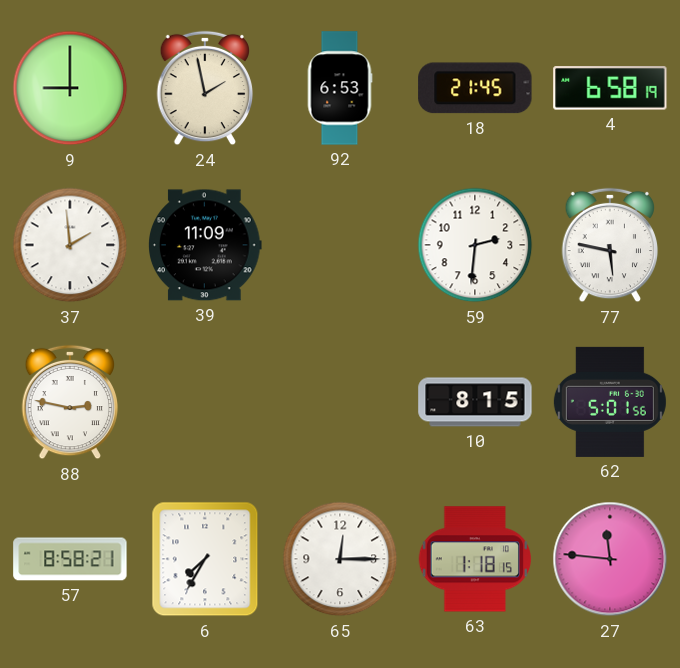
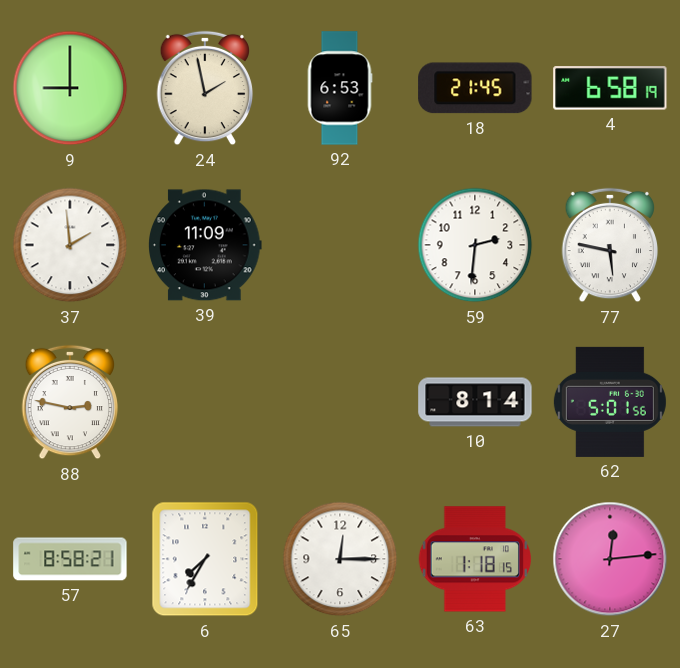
10: 8:15 -> 8:14 (475, 402)
27: 11:46 -> 12:14 (610, 559)
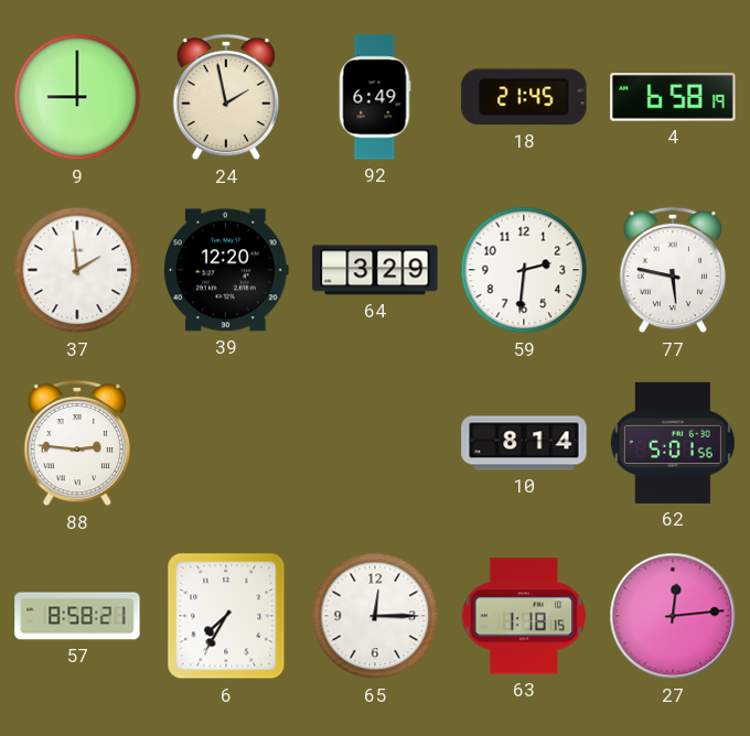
92: 6:53 -> 6:49 (375, 97)
39: 11:09 -> 12:20 (227, 270)
64: none -> 3:29 (375, 270)
88: 2:47 -> 2:46 (77, 443)
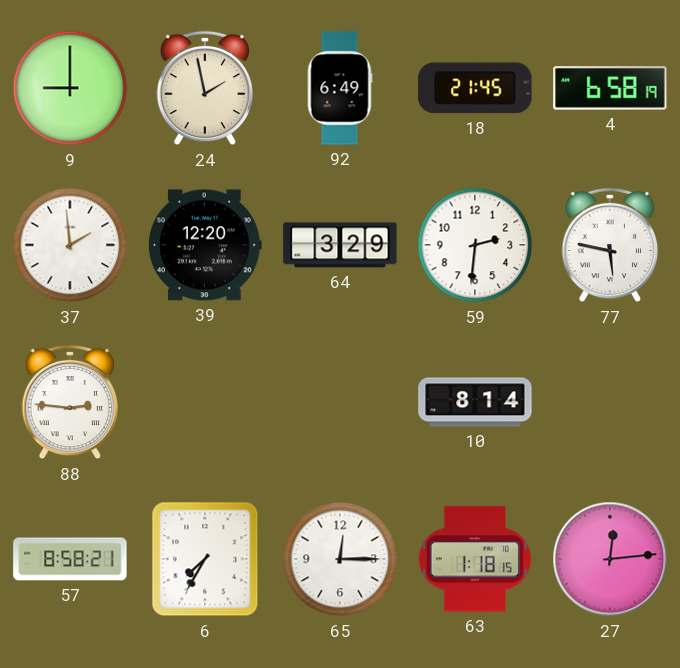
62: 5:01 -> none (673, 443)
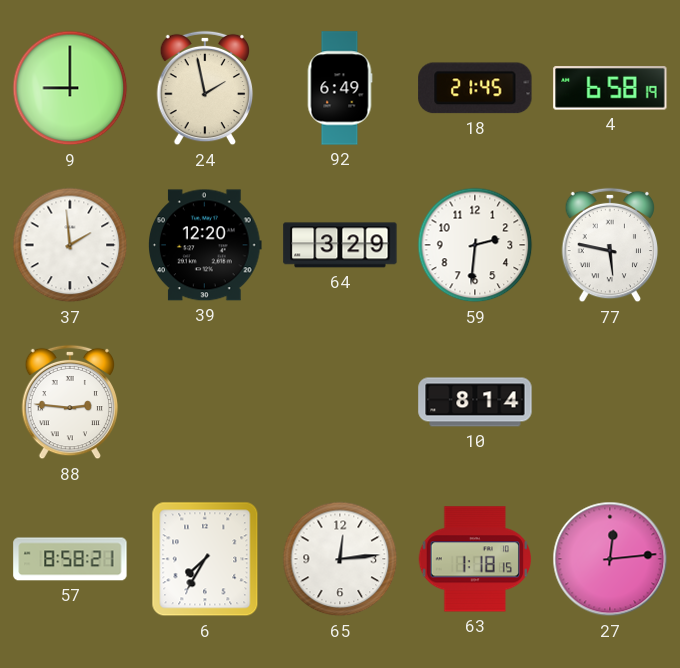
65: 12:15 -> 12:14 (340, 559)
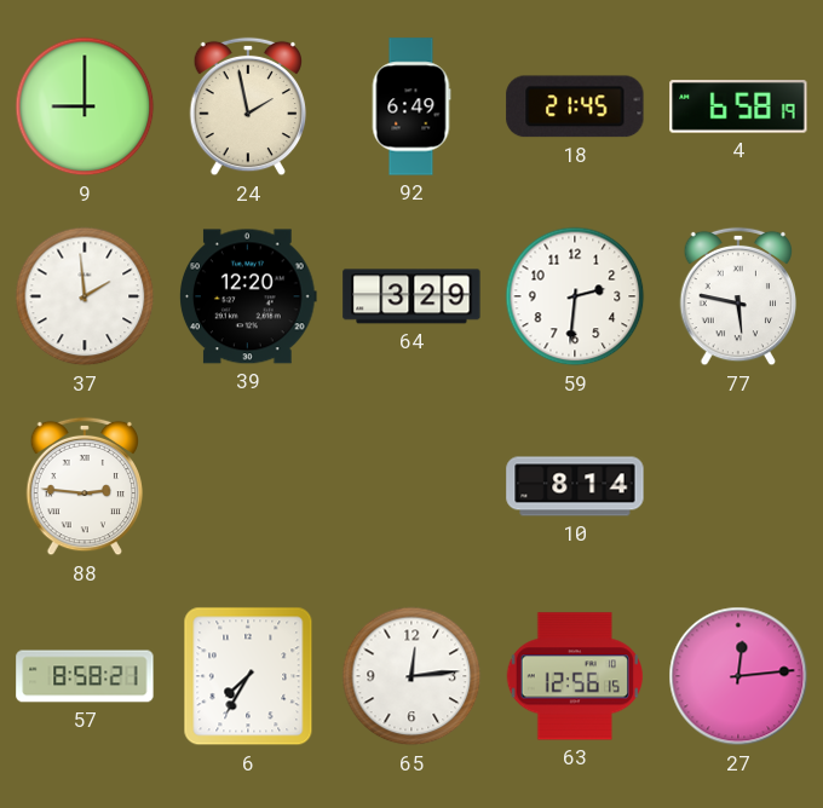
63: 1:18 -> 12:56 (574, 676)
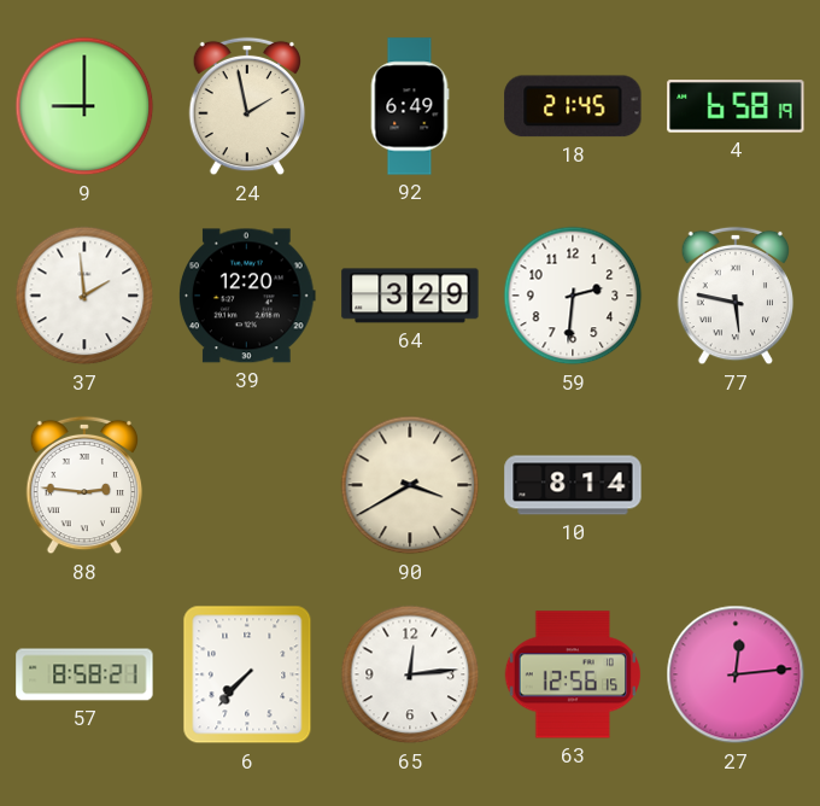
90: none -> 3:40 (410, 485)
6: 7:35 -> 7:37 (247, 674)
